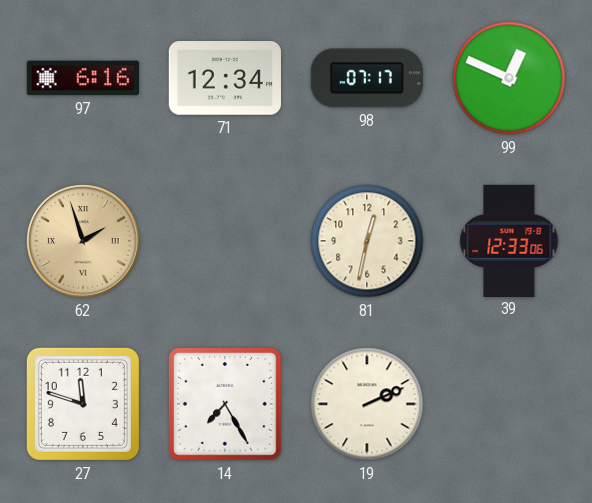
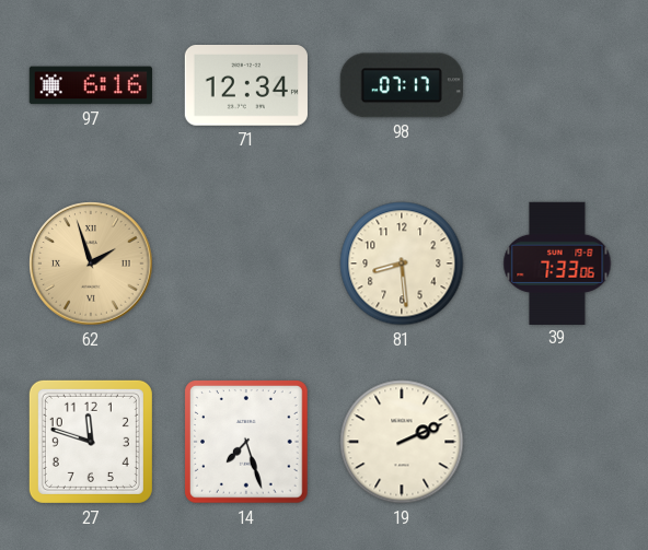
99: 12:49 -> none (509, 78)
81: 12:32 -> 8:29 (402, 264)
39: 12:33 -> 7:33 (557, 262)
14: 7:25 -> 7:27 (247, 443)
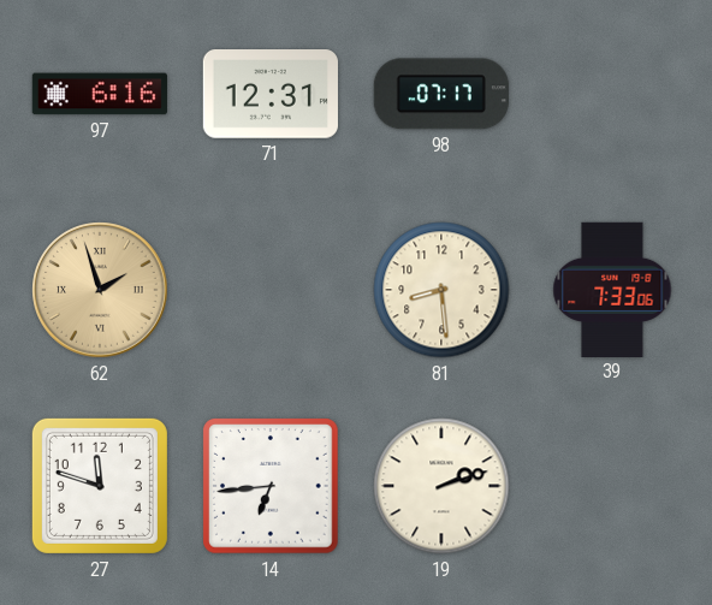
71: 12:34 -> 12:31 (271, 95)
14: 7:27 -> 6:44 (272, 487)
19: 2:11 -> 2:12 (441, 486)
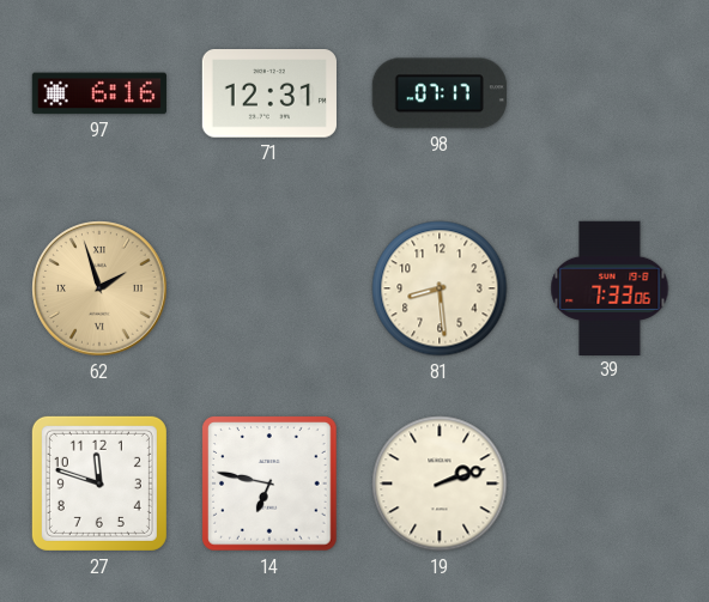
14: 6:44 -> 6:47 (271, 485)
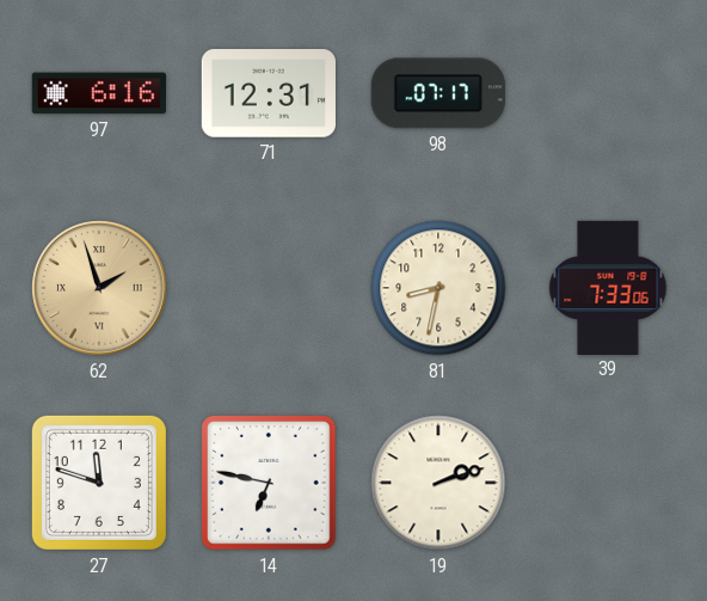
81: 8:29 -> 8:32 (438, 288)
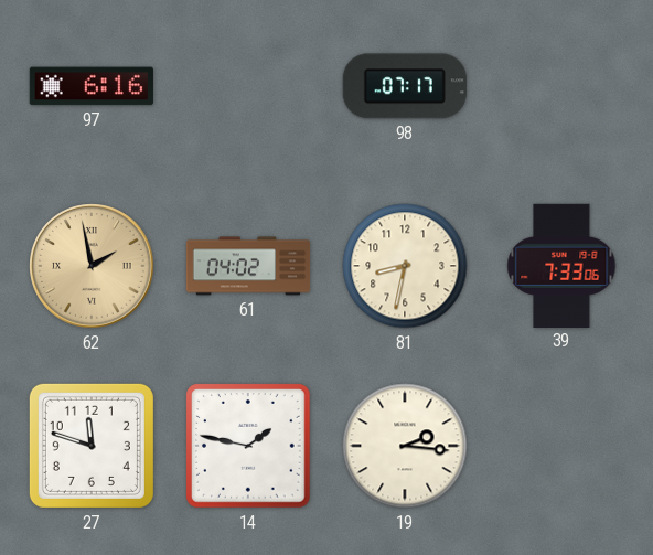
71: 12:31 -> none (269, 94)
62: 1:57 -> 1:58 (92, 266)
61: none -> 04:02 (248, 266)
14: 6:47 -> 1:47 (249, 447)
19: 2:12 -> 2:16 (405, 446)
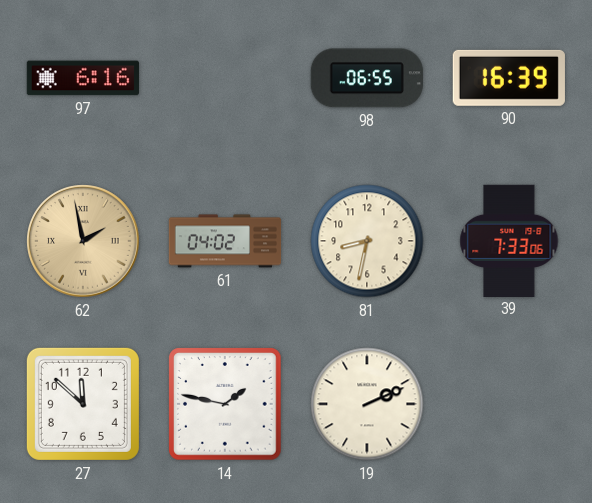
98: 07:17 -> 06:55 (367, 78)
90: none -> 16:39 (509, 78)
27: 11:48 -> 11:52 (83, 404)
19: 2:16 -> 2:11 (367, 404)
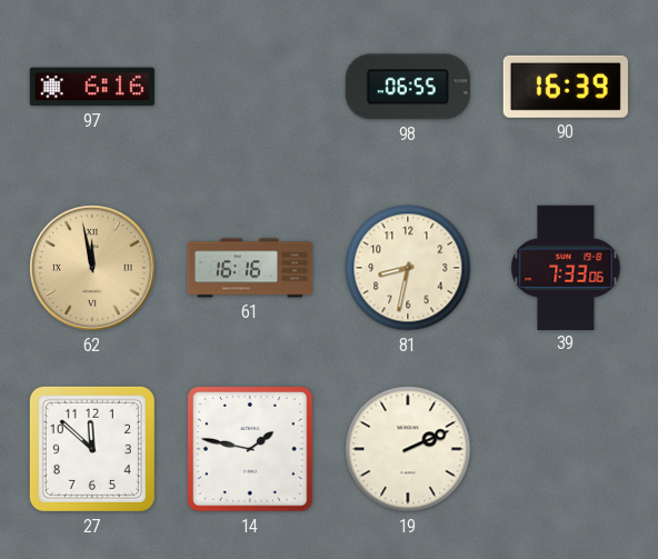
62: 1:58 -> 11:58 (92, 268)
61: 04:02 -> 16:16 (250, 268)
